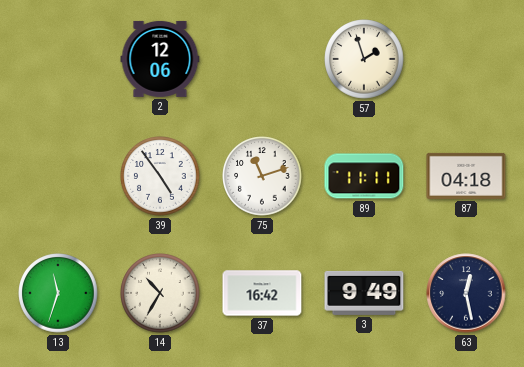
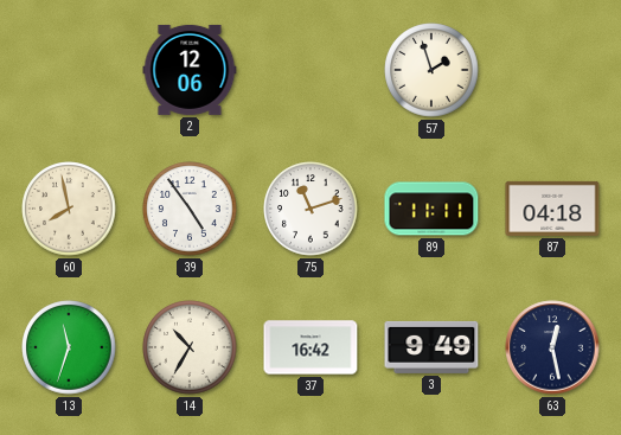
60: none -> 7:58 (69, 209)
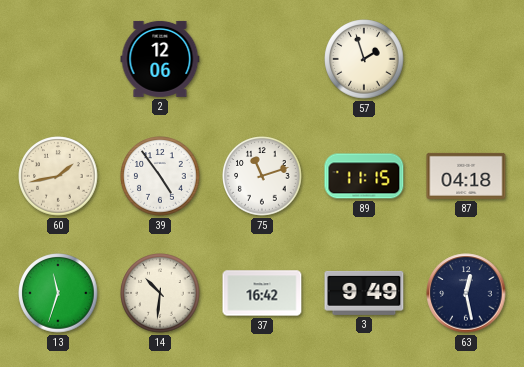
60: 7:58 -> 1:43 (58, 176)
89: 11:11 -> 11:15 (364, 176)
14: 10:35 -> 10:31 (160, 293)
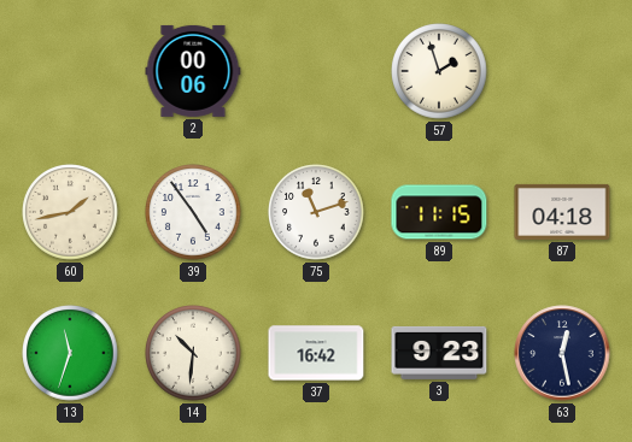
2: 12:06 -> 00:06 (193, 71)
3: 9:49 -> 9:23 (439, 353)
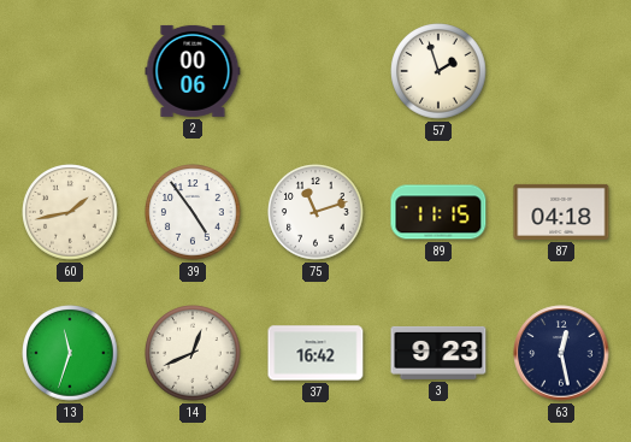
14: 10:31 -> 12:41 (193, 353)
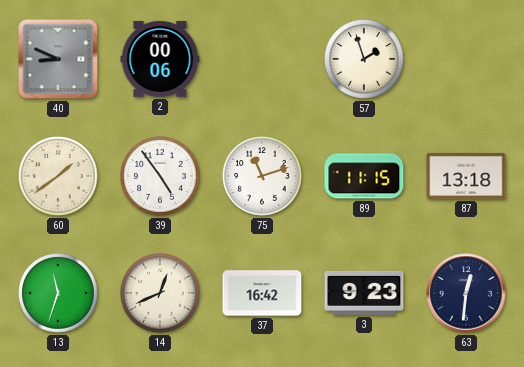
40: none -> 8:49 (58, 59)
60: 1:43 -> 1:39 (58, 176)
87: 04:18 -> 13:18 (466, 176)
63: 12:28 -> 12:31 (466, 293)
